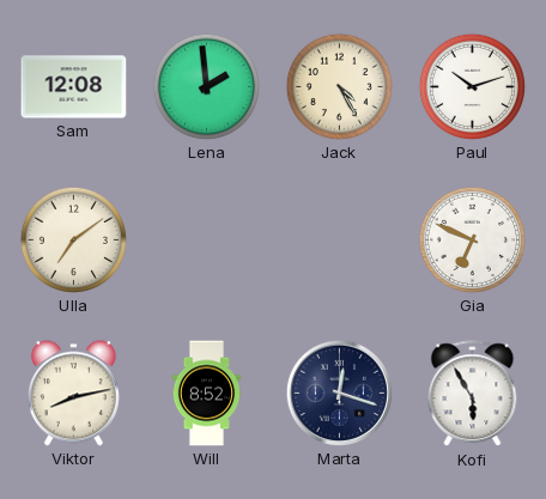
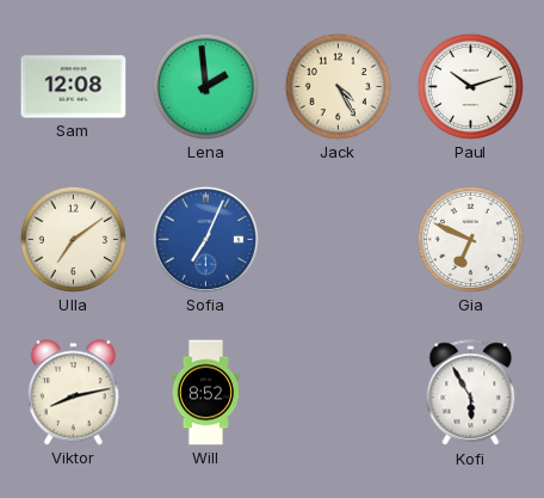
Sofia: none -> 7:04 (205, 239)
Marta: 12:18 -> none (339, 392)
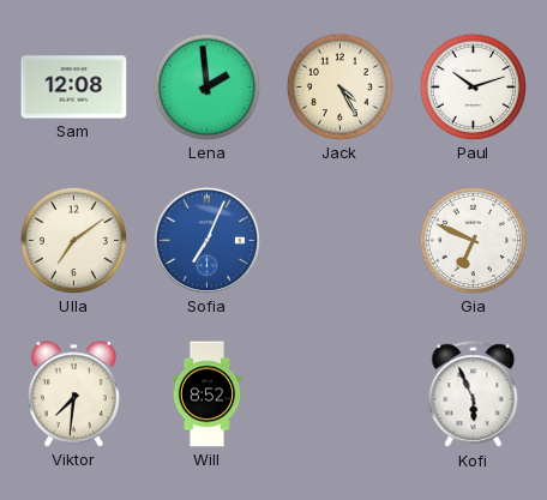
Viktor: 8:13 -> 7:31 (73, 394)
Kofi: 5:55 -> 5:56 (474, 394)
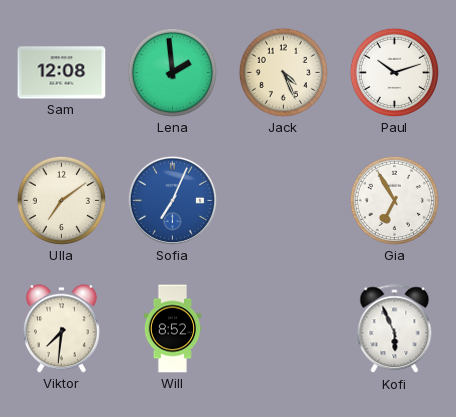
Jack: 4:25 -> 4:26 (283, 72)
Gia: 6:49 -> 6:55 (394, 200)
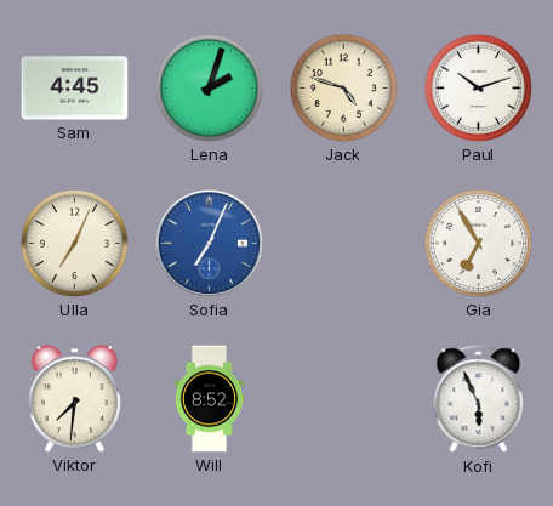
Sam: 12:08 -> 4:45 (75, 89)
Lena: 1:59 -> 2:03 (209, 87)
Jack: 4:26 -> 4:48 (343, 87)
Ulla: 7:09 -> 7:04 (74, 243)
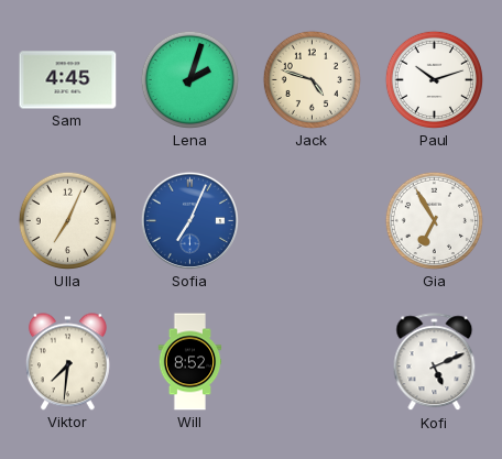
Kofi: 5:56 -> 5:11 (435, 362)
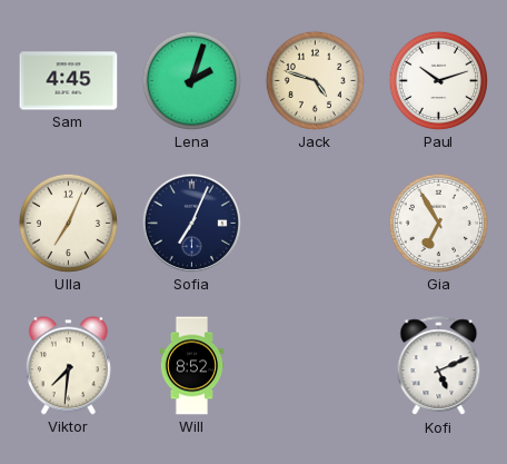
Sofia dial: blue -> navy (191, 223)
